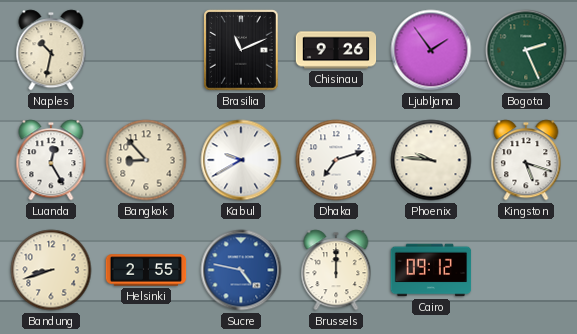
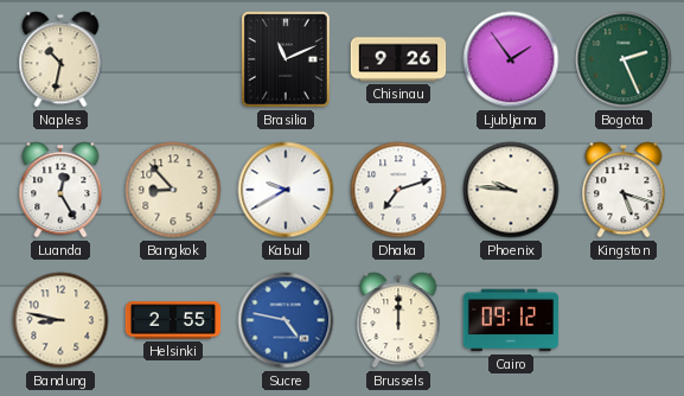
Bandung: 8:42 -> 8:47 (60, 320)
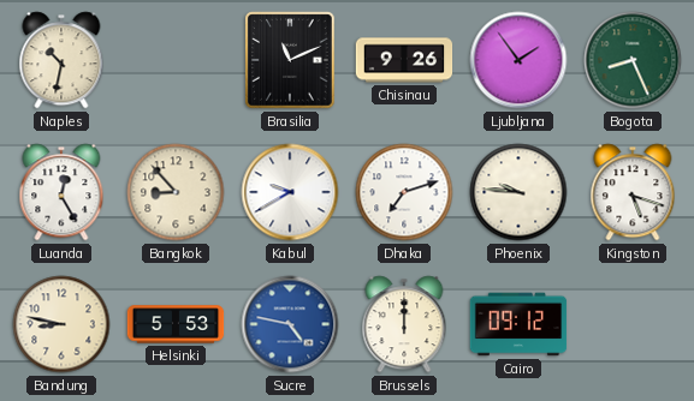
Bogota: 2:26 -> 8:26 (633, 60)
Helsinki: 2:55 -> 5:53 (176, 324)
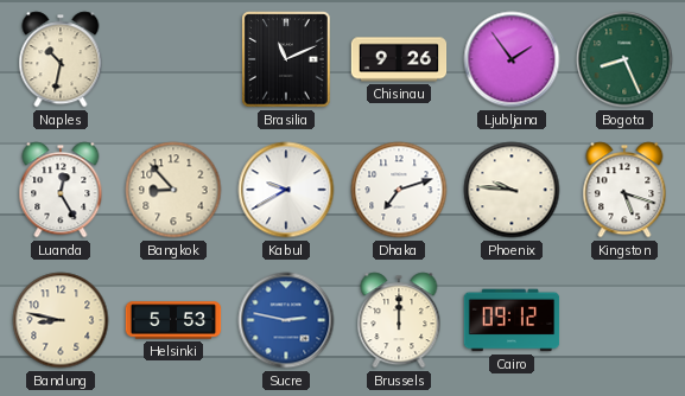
Sucre: 4:47 -> 2:47 (286, 320)
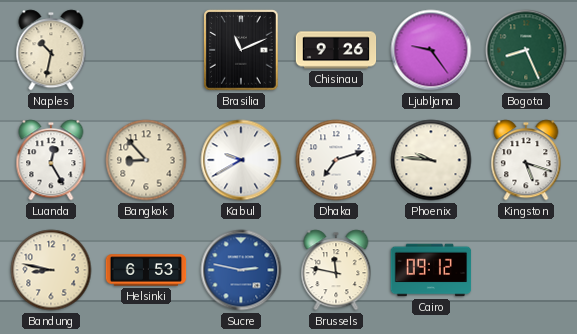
Ljubljana: 1:54 -> 9:24 (431, 50)
Helsinki: 5:53 -> 6:53 (146, 270)
Brussels: 12:00 -> 11:47 (336, 270)
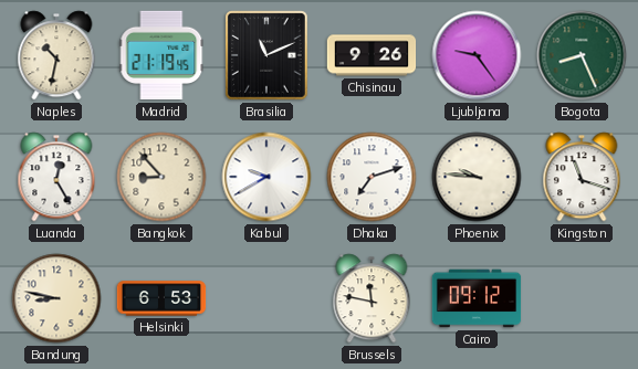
Madrid: none -> 21:19 (161, 55)
Kingston: 5:18 -> 11:18 (582, 177)
Sucre: 2:47 -> none (241, 270)
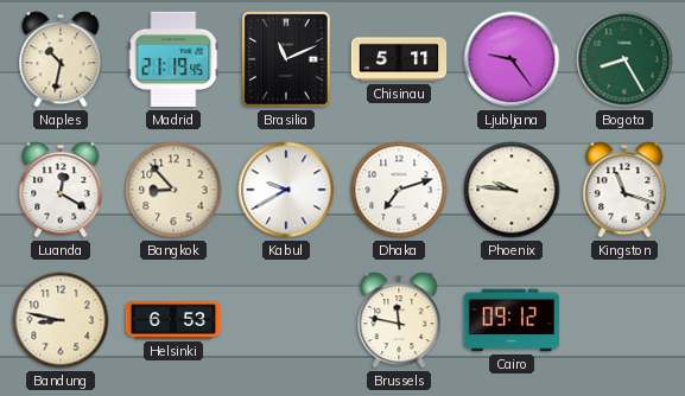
Chisinau: 9:26 -> 5:11 (399, 59)
Bogota: 8:26 -> 8:25 (624, 59)
Luanda: 12:25 -> 12:20 (61, 190)
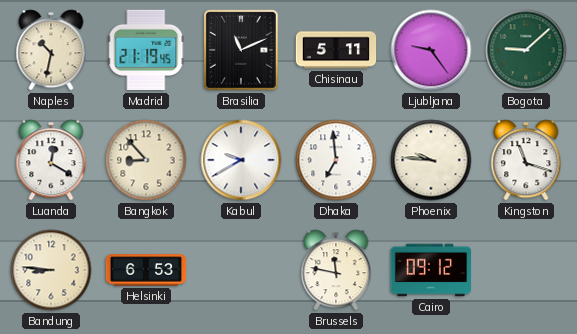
Bogota: 8:25 -> 9:08 (526, 50)
Dhaka: 7:12 -> 6:59 (336, 160)
Bandung: 8:47 -> 8:46 (51, 270)
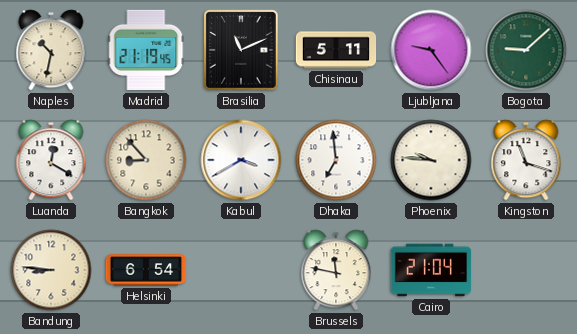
Kabul: 9:40 -> 3:40 (241, 160)
Helsinki: 6:53 -> 6:54 (146, 270)
Cairo: 09:12 -> 21:04 (431, 270)
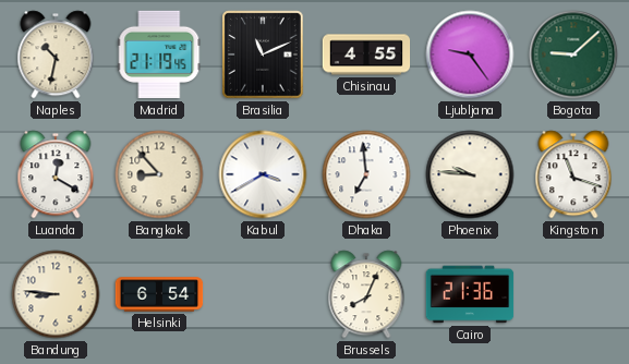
Chisinau: 5:11 -> 4:55 (366, 54)
Brussels: 11:47 -> 8:04 (366, 294)
Cairo: 21:04 -> 21:36 (470, 294)
